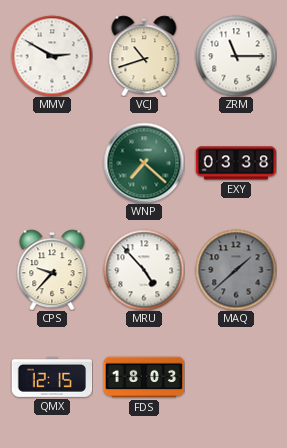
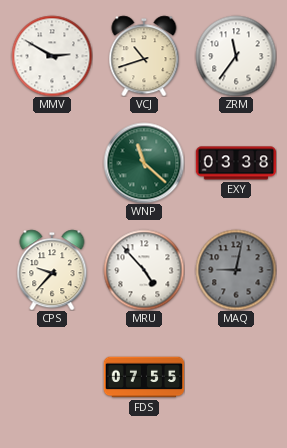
ZRM: 11:15 -> 11:36 (236, 56)
WNP: 7:22 -> 11:22 (144, 163)
MAQ: 1:38 -> 9:02 (236, 270)
QMX: 12:15 -> none (52, 377)
FDS: 18:03 -> 07:55 (144, 377)
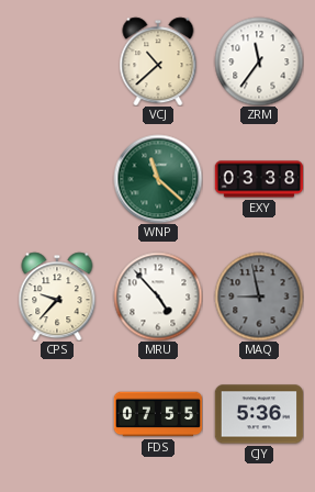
MMV: 2:50 -> none (52, 56)
VCJ: 10:42 -> 10:38 (158, 62)
MAQ: 9:02 -> 8:58 (259, 297)
CJY: none -> 5:36 (259, 414)
